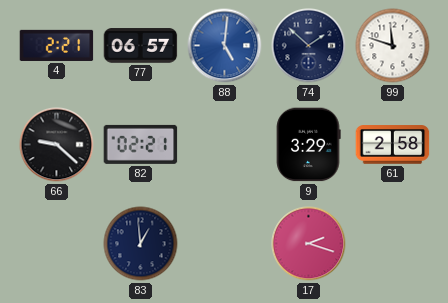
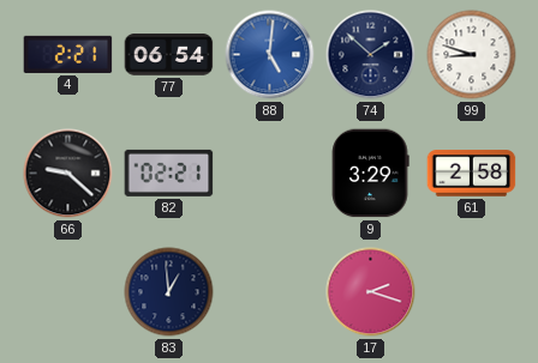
77: 06:57 -> 06:54 (169, 55)
99: 11:48 -> 8:48 (472, 55)
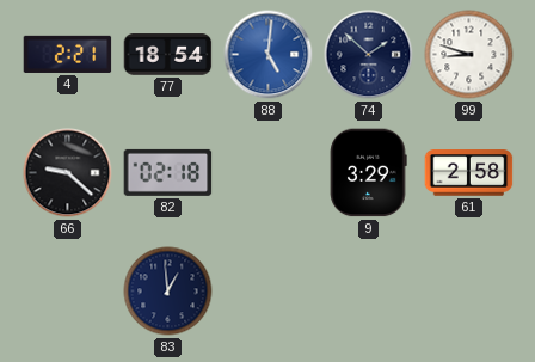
77: 06:54 -> 18:54 (168, 55)
82: 02:21 -> 02:18 (168, 172)
17: 2:18 -> none (371, 292)
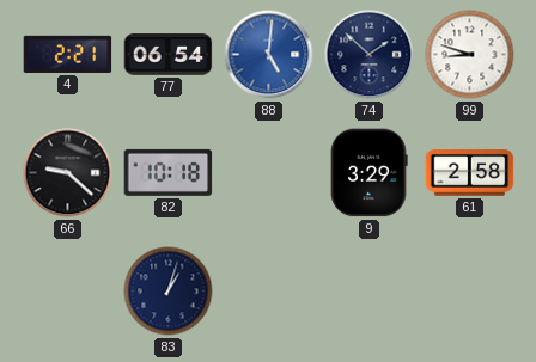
77: 18:54 -> 06:54 (169, 55)
82: 02:18 -> 10:18 (169, 172)
83: 12:59 -> 1:03 (169, 292)
